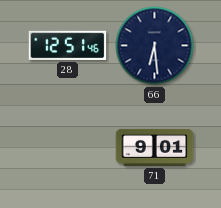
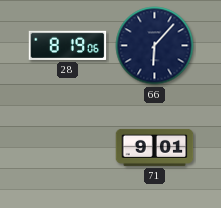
28: 12:51 -> 8:19 (68, 45)
66: 6:29 -> 6:07 (155, 46)
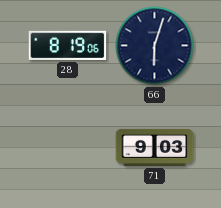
66: 6:07 -> 6:03 (155, 46)
71: 9:01 -> 9:03 (155, 147)
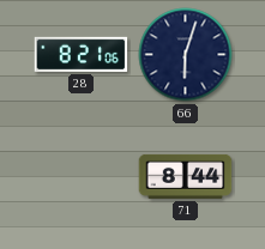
28: 8:19 -> 8:21 (82, 54)
71: 9:03 -> 8:44 (186, 176)
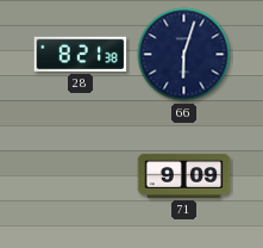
28: 8:21:06 -> 8:21:38 (81, 54)
71: 8:44 -> 9:09 (184, 175)
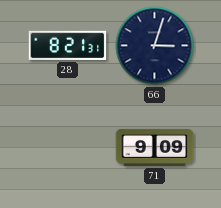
28: 8:21:38 -> 8:21:31 (68, 45)
66: 6:03 -> 3:03 (155, 46)
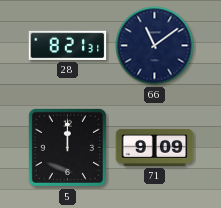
66: 3:03 -> 11:09 (155, 46)
5: none -> 12:00 (67, 147)
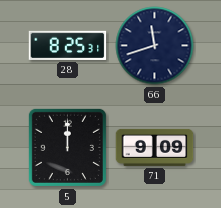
28: 8:21 -> 8:25 (68, 45)
66: 11:09 -> 11:42 (155, 46)
